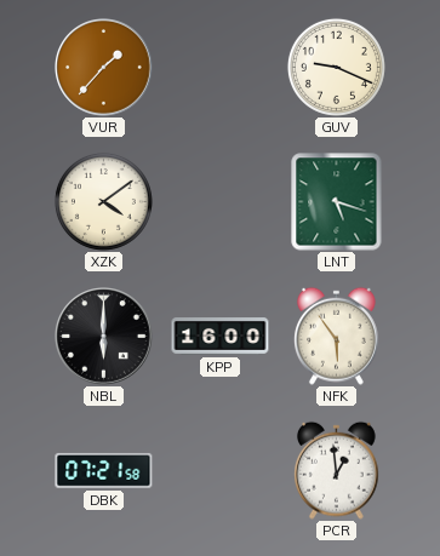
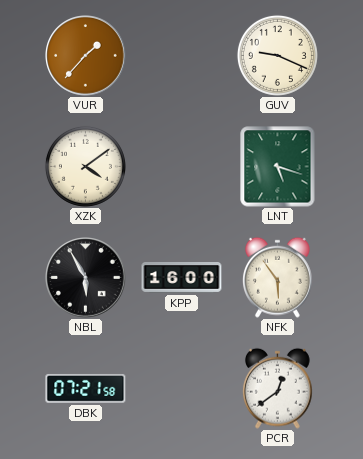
NBL: 6:00 -> 5:55 (86, 278)
PCR: 12:59 -> 12:39 (277, 388)
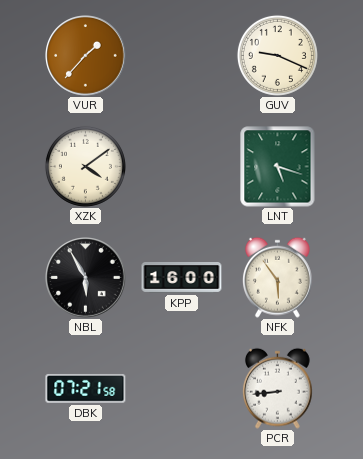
PCR: 12:39 -> 8:44 (277, 388)
